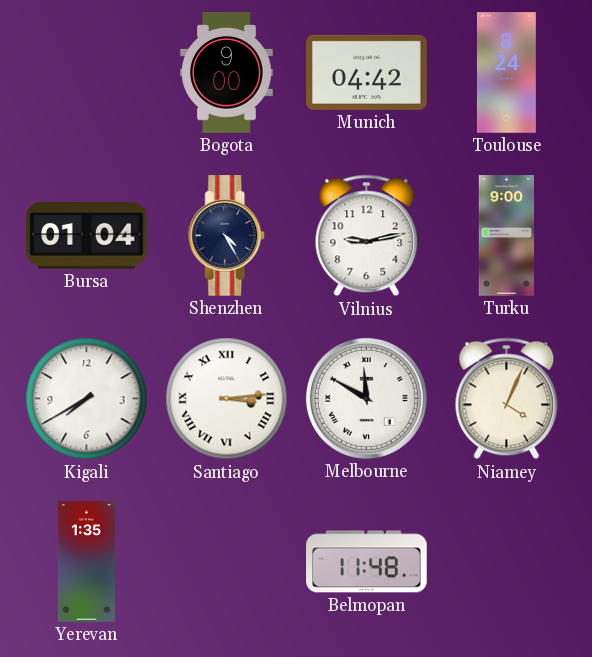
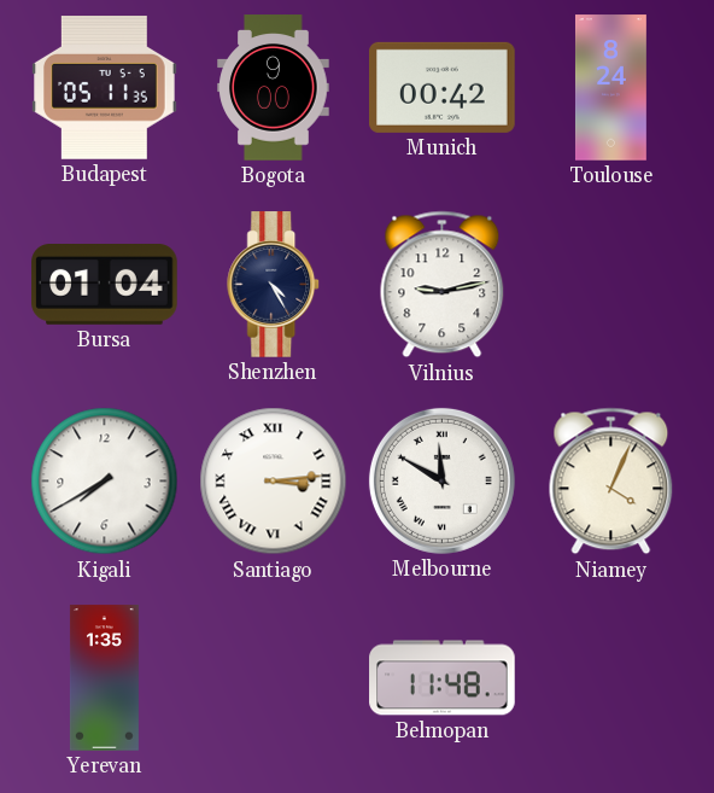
Budapest: none -> 05:11 (105, 88)
Munich: 04:42 -> 00:42 (443, 87)
Turku: 9:00 -> none (506, 236)
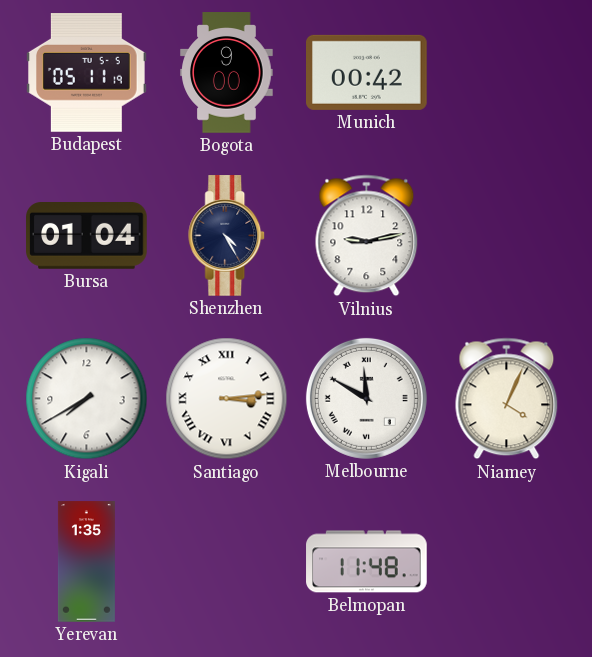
Budapest: 05:11:35 -> 05:11:19 (87, 73)
Toulouse: 8:24 -> none (610, 88)
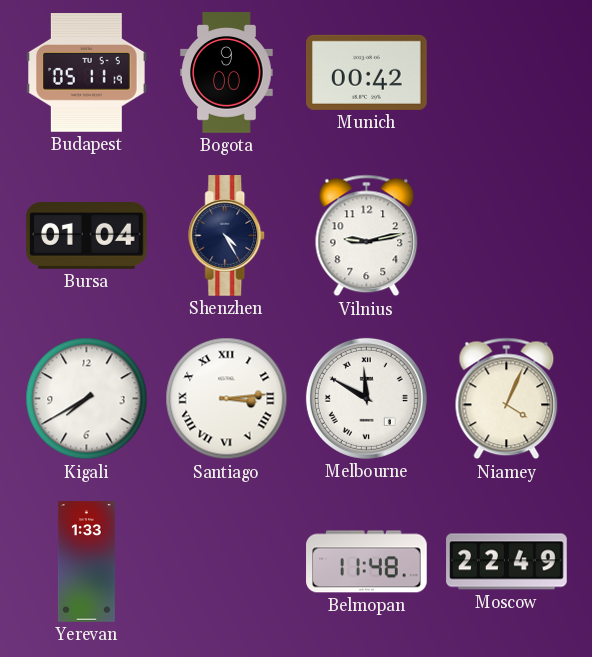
Yerevan: 1:35 -> 1:33 (86, 562)
Moscow: none -> 22:49 (507, 562)
